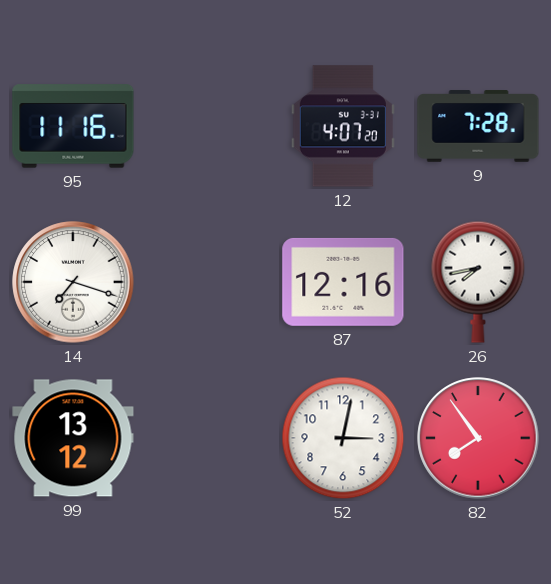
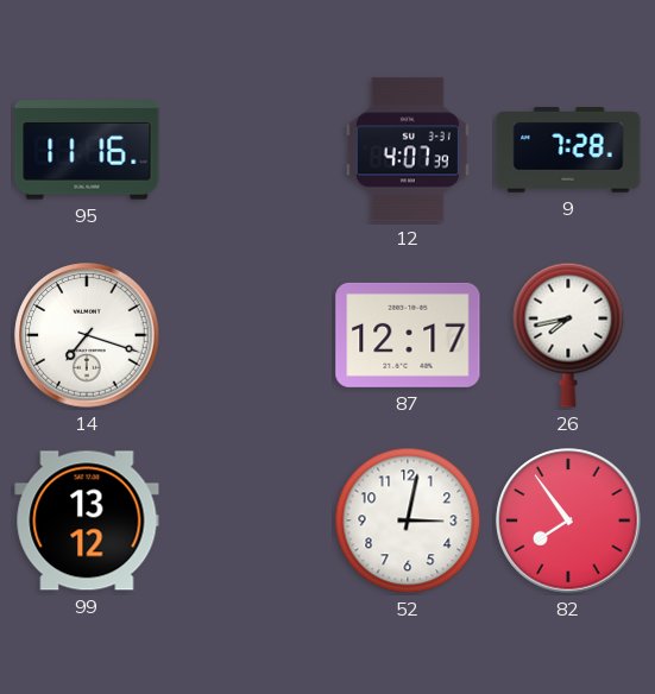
12: 4:07:20 -> 4:07:39 (408, 150)
87: 12:16 -> 12:17 (408, 335)
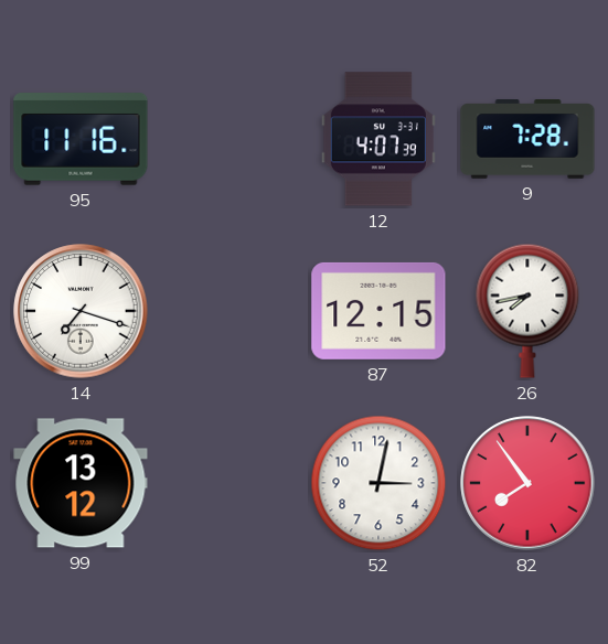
87: 12:17 -> 12:15 (378, 311)
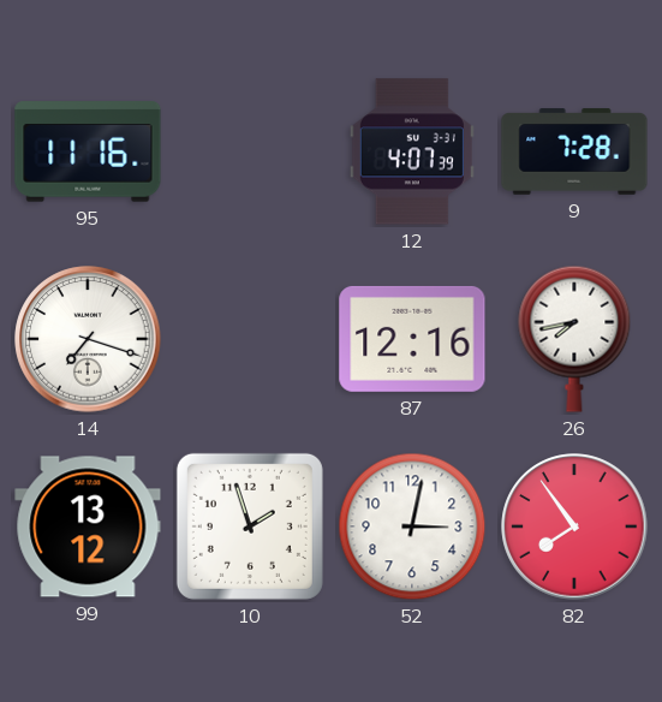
87: 12:15 -> 12:16 (412, 339)
10: none -> 1:57 (250, 526)
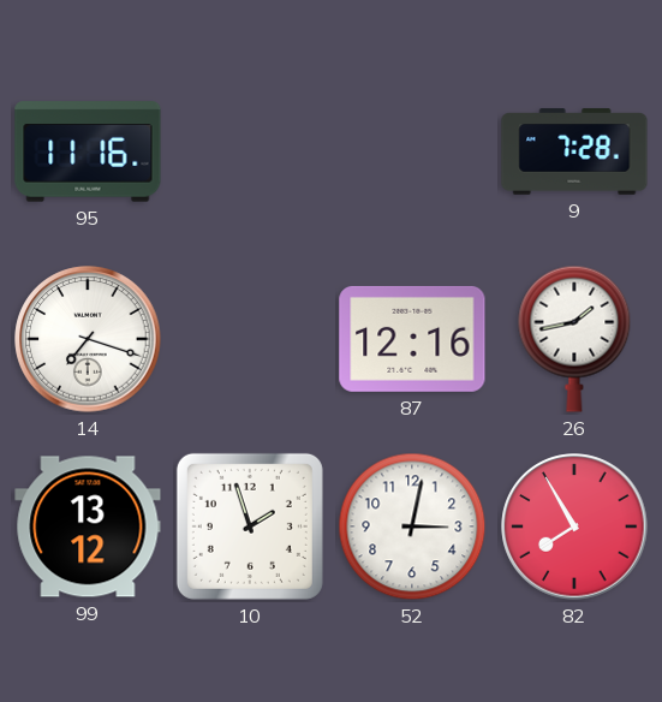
12: 4:07 -> none (412, 151)
26: 7:43 -> 1:43 (574, 339)
82: 7:54 -> 7:55 (574, 526)
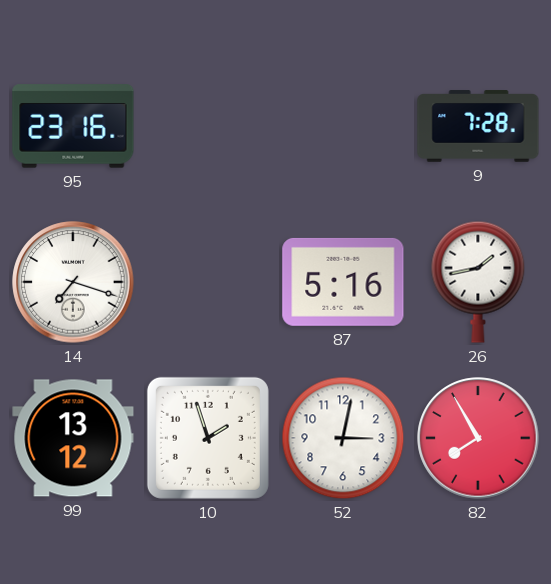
95: 11:16 -> 23:16 (73, 126)
87: 12:16 -> 5:16 (343, 282)
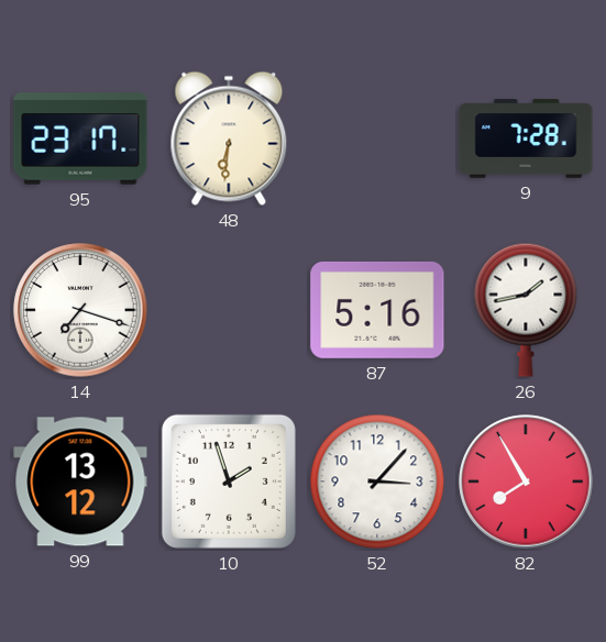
95: 23:16 -> 23:17 (80, 139)
48: none -> 6:31 (229, 139)
52: 3:02 -> 3:07 (377, 481)
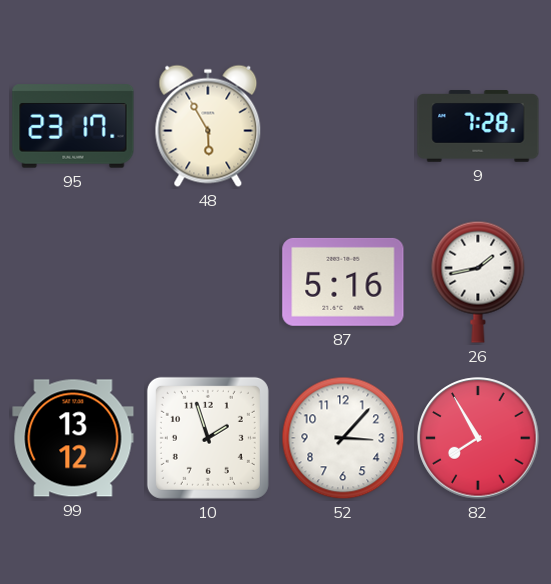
48: 6:31 -> 5:55 (208, 126)
14: 7:18 -> none (80, 310)
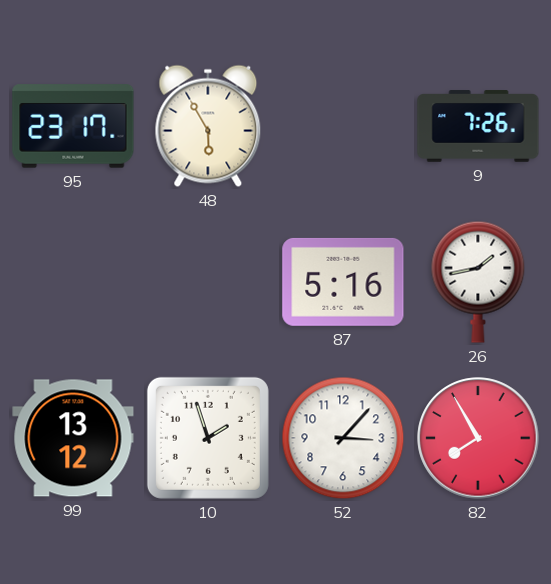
9: 7:28 -> 7:26 (478, 126)
